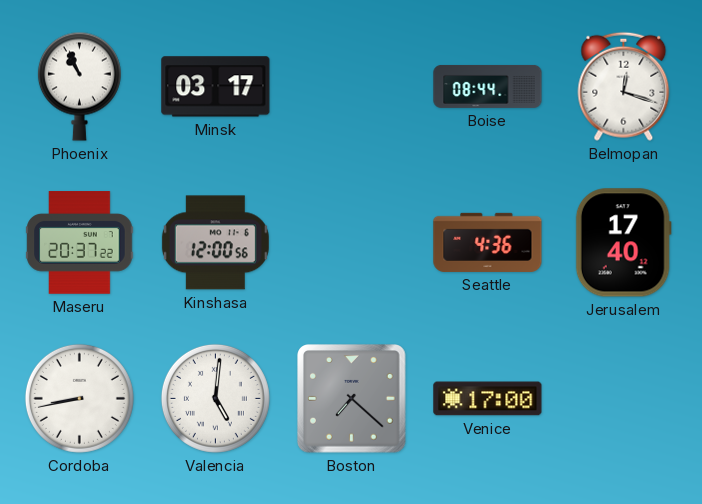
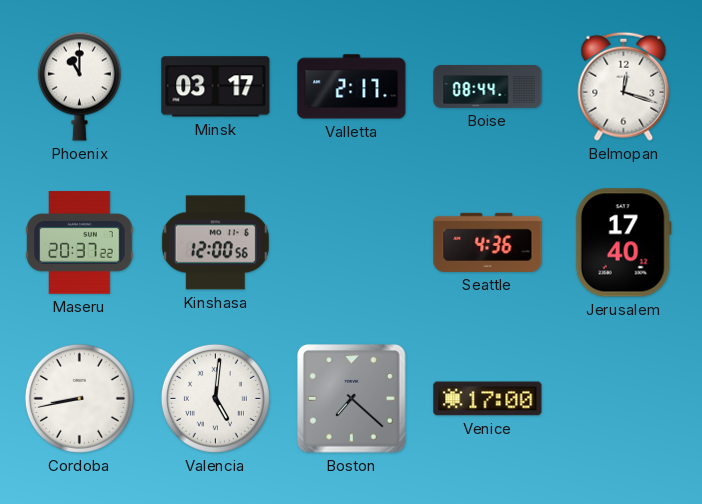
Phoenix: 10:56 -> 11:00 (79, 86)
Valletta: none -> 2:17 (352, 87)
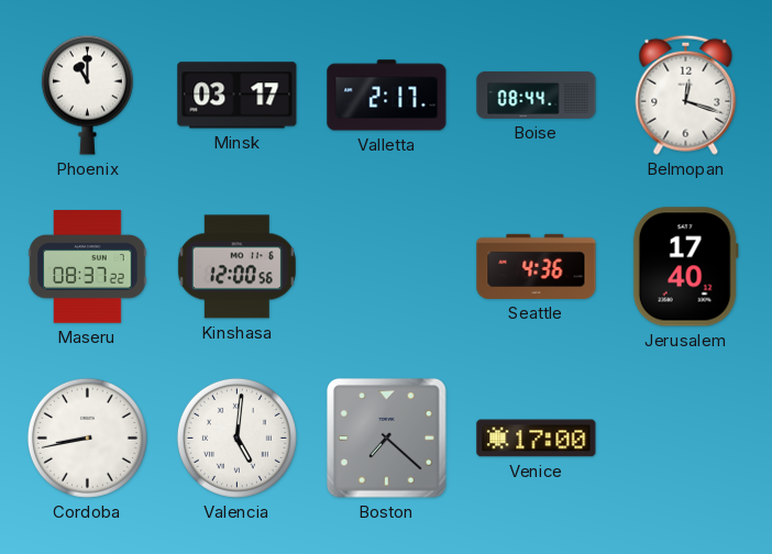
Maseru: 20:37 -> 08:37 (88, 267)
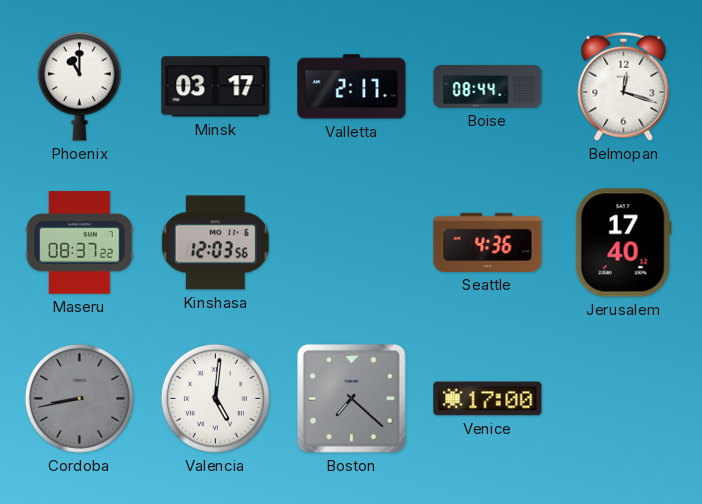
Kinshasa: 12:00 -> 12:03 (215, 243)
Cordoba dial: white -> grey (79, 398)
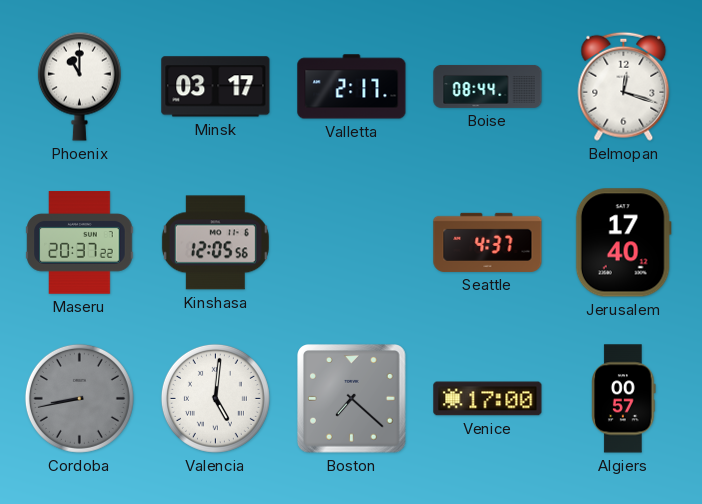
Maseru: 08:37 -> 20:37 (80, 243)
Kinshasa: 12:03 -> 12:05 (215, 243)
Seattle: 4:36 -> 4:37 (488, 242)
Algiers: none -> 00:57 (624, 399)
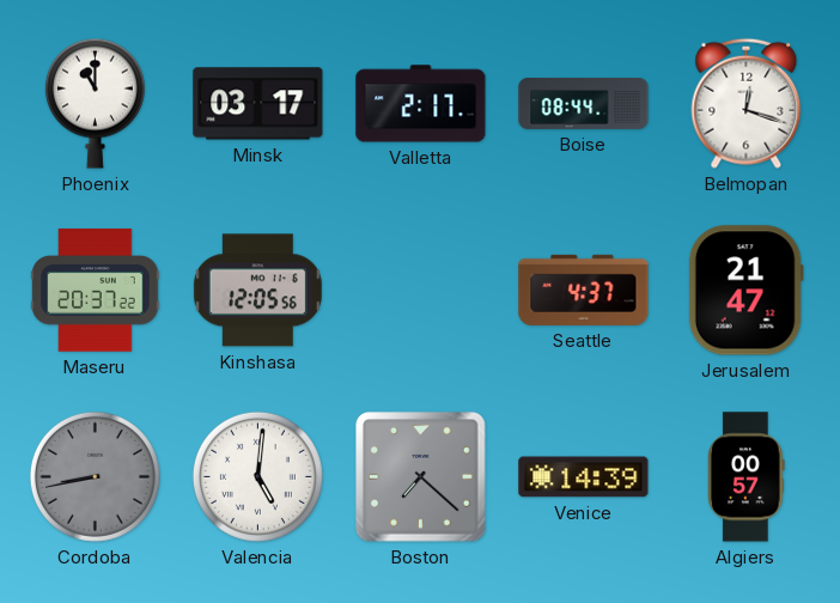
Jerusalem: 17:40 -> 21:47 (745, 291)
Venice: 17:00 -> 14:39 (584, 477)
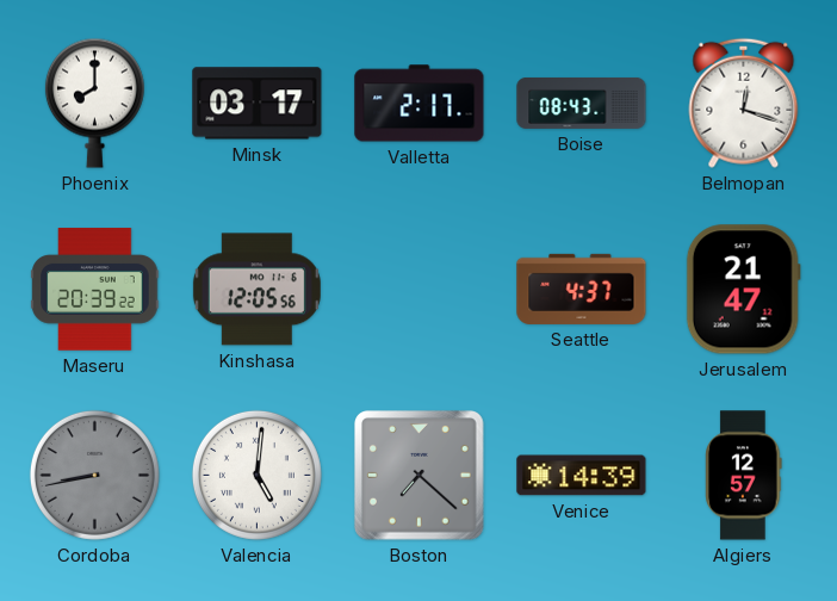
Phoenix: 11:00 -> 8:00 (94, 103)
Boise: 08:44 -> 08:43 (582, 103)
Maseru: 20:37 -> 20:39 (95, 290)
Algiers: 00:57 -> 12:57 (744, 476)
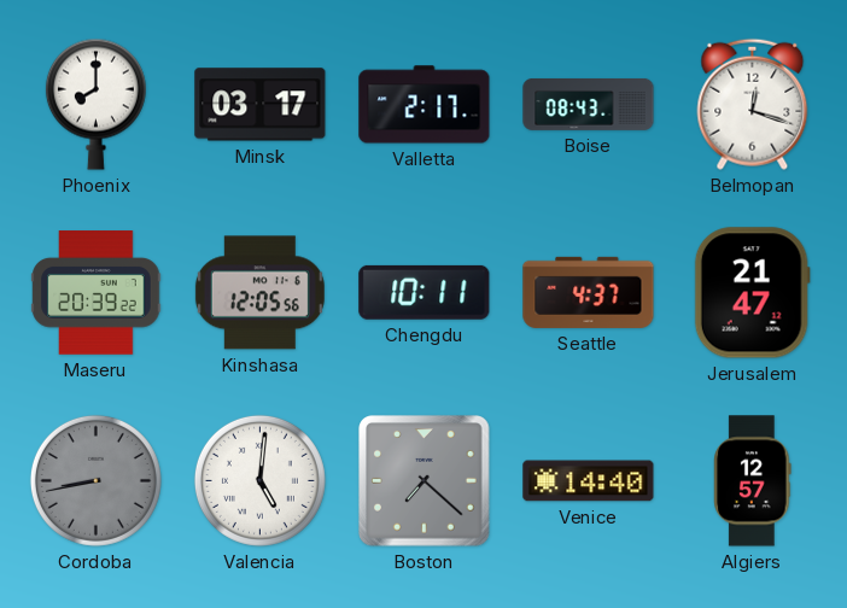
Chengdu: none -> 10:11 (425, 292)
Venice: 14:39 -> 14:40 (589, 481)
